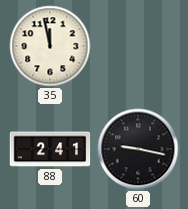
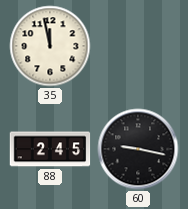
88: 2:41 -> 2:45 (50, 149)
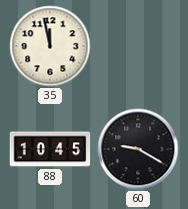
88: 2:45 -> 10:45 (50, 149)
60: 9:17 -> 9:20 (138, 149)
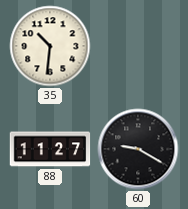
35: 11:58 -> 10:31 (50, 46)
88: 10:45 -> 11:27 (50, 149)
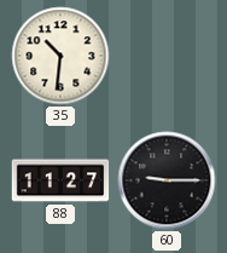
60: 9:20 -> 9:15 (167, 180)
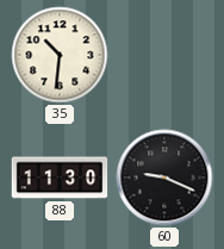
88: 11:27 -> 11:30 (60, 178)
60: 9:15 -> 9:19 (164, 178)
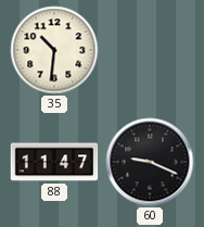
88: 11:30 -> 11:47 (54, 162)
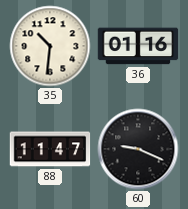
36: none -> 01:16 (138, 46)
